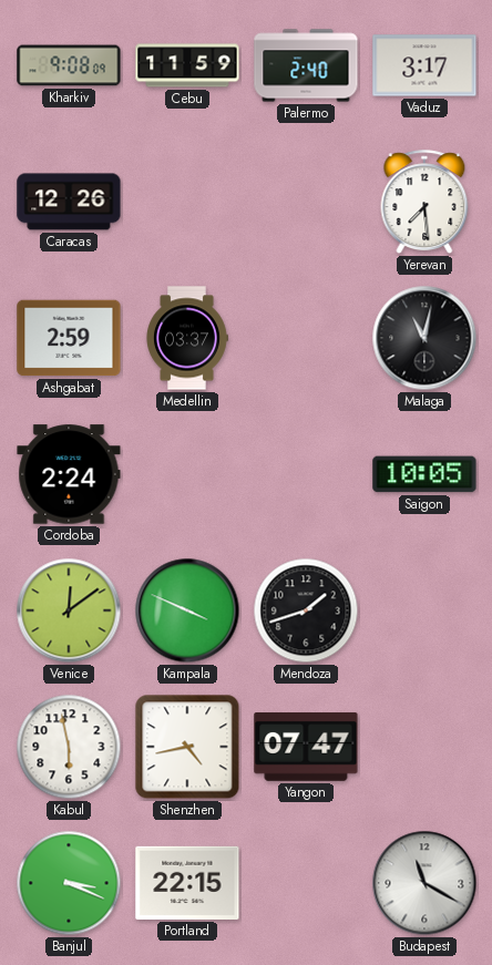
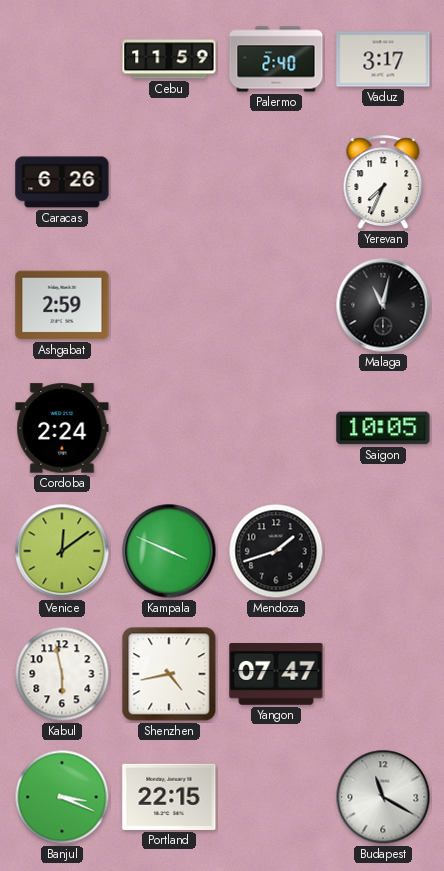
Kharkiv: 9:08 -> none (69, 65)
Caracas: 12:26 -> 6:26 (62, 182)
Yerevan: 7:29 -> 7:34 (383, 182)
Medellin: 03:37 -> none (187, 338)
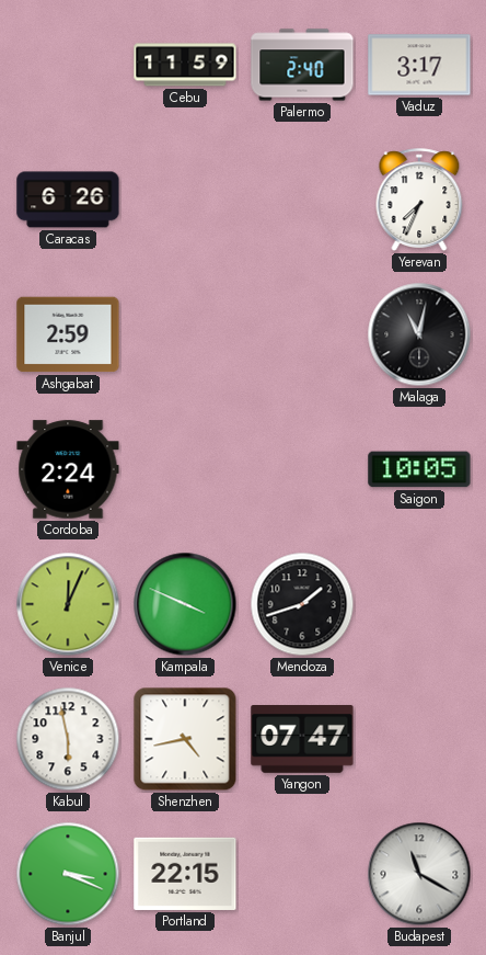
Venice: 12:09 -> 12:04 (68, 604)
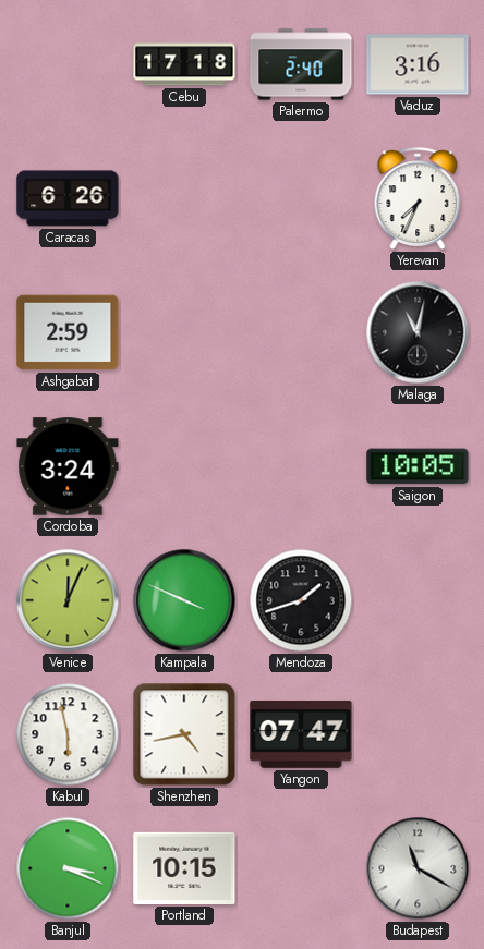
Cebu: 11:59 -> 17:18 (184, 64)
Vaduz: 3:17 -> 3:16 (418, 64)
Cordoba: 2:24 -> 3:24 (68, 466)
Portland: 22:15 -> 10:15 (184, 868)
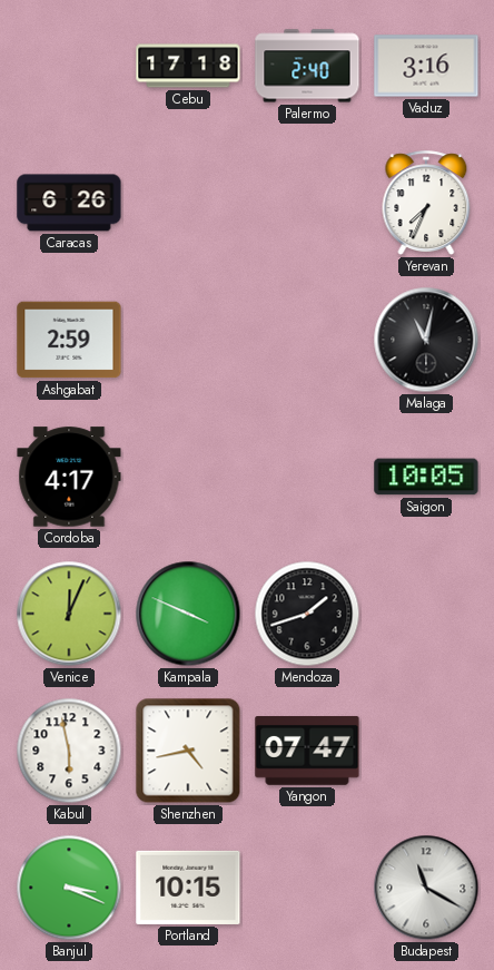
Cordoba: 3:24 -> 4:17 (69, 477)
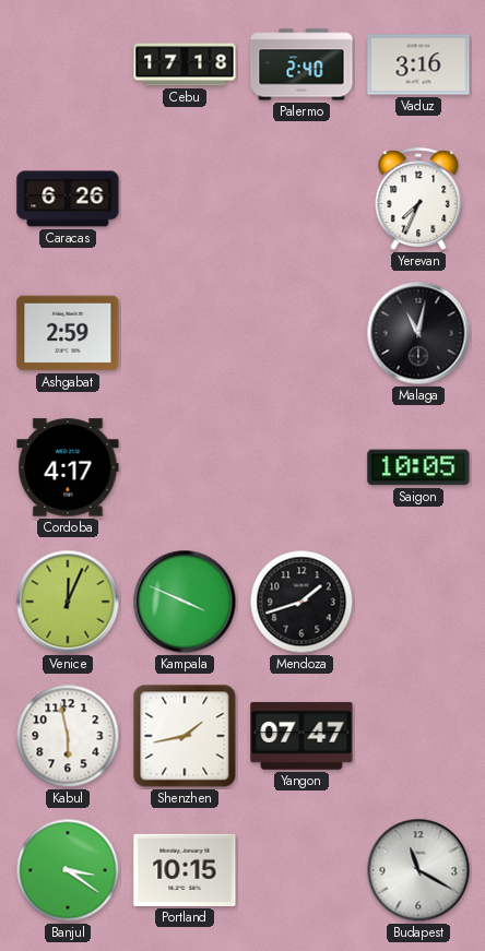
Shenzhen: 4:43 -> 1:43 (185, 736)
Banjul: 3:19 -> 3:21 (68, 870)
